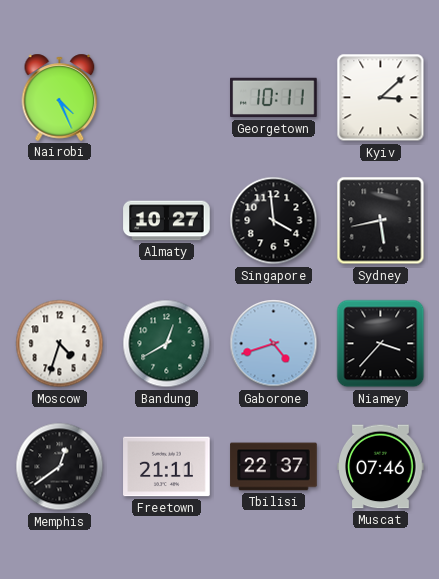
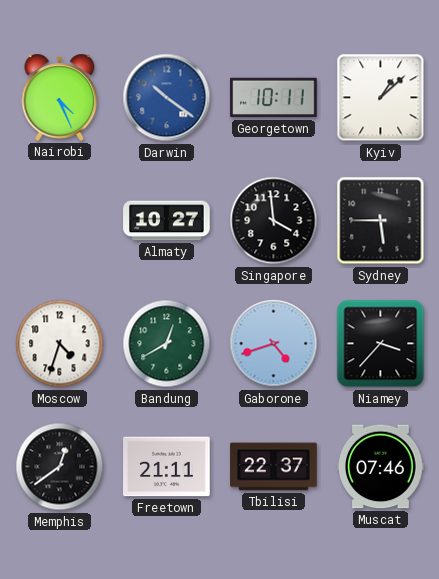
Darwin: none -> 10:21 (167, 98)
Kyiv: 3:08 -> 1:08 (381, 98)
Sydney: 5:43 -> 5:45 (381, 221)
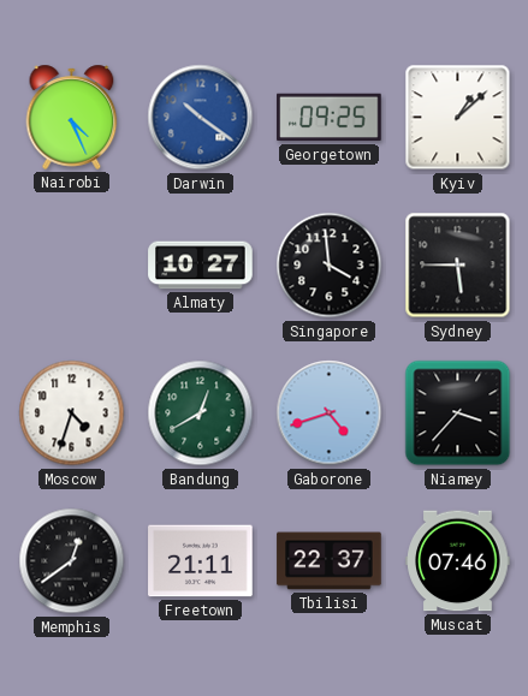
Georgetown: 10:11 -> 09:25 (330, 118)
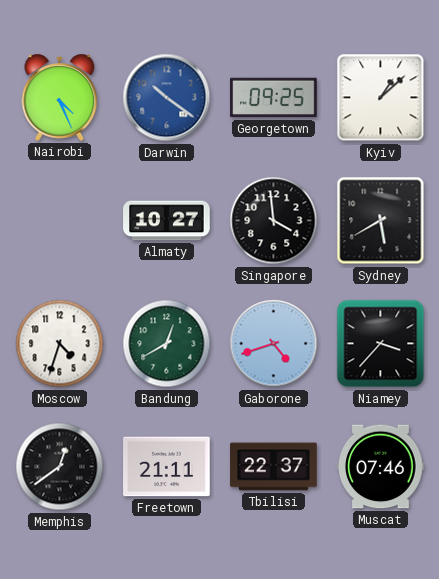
Sydney: 5:45 -> 5:40 (381, 221)
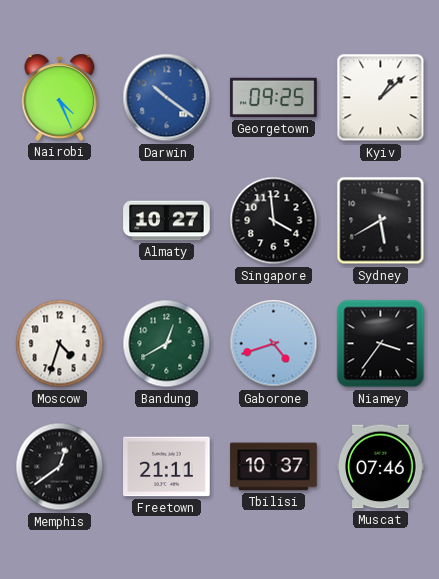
Niamey: 3:37 -> 3:36 (381, 344)
Tbilisi: 22:37 -> 10:37 (274, 467)
